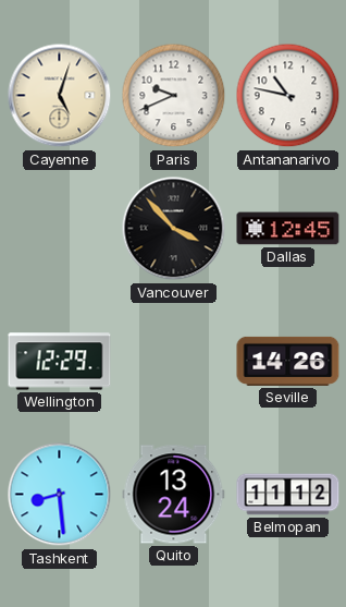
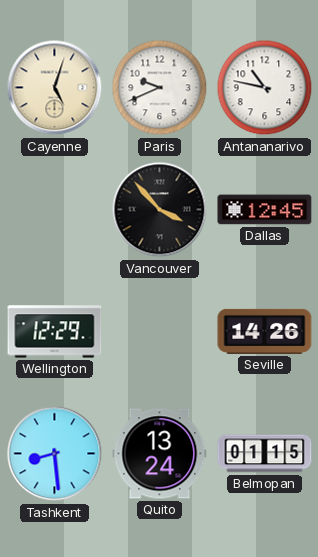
Belmopan: 11:12 -> 01:15 (265, 454)
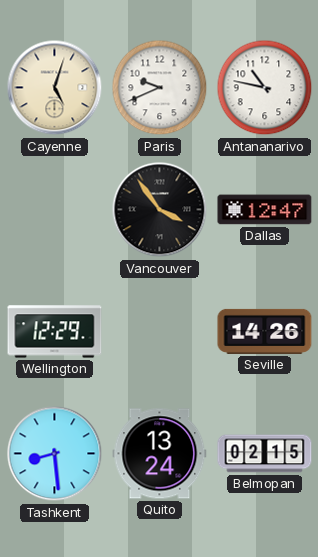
Vancouver: 3:53 -> 3:54 (160, 210)
Dallas: 12:45 -> 12:47 (265, 210)
Belmopan: 01:15 -> 02:15 (265, 454)
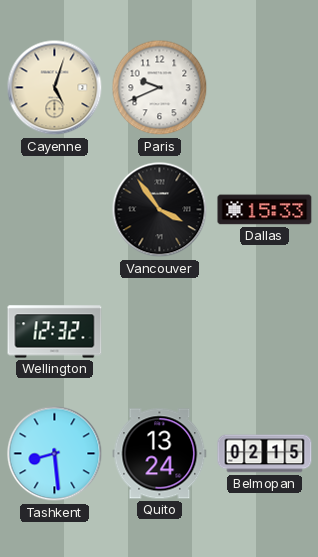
Antananarivo: 10:47 -> none (265, 88)
Dallas: 12:47 -> 15:33 (265, 210)
Wellington: 12:29 -> 12:32 (55, 332)
Seville: 14:26 -> none (265, 331)
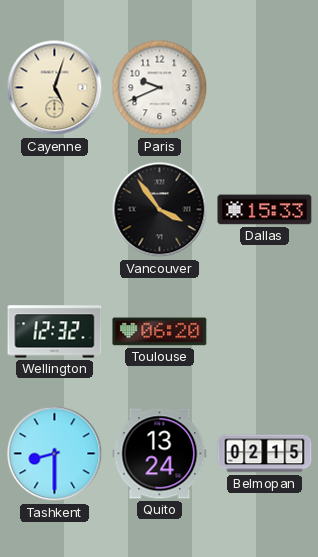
Toulouse: none -> 06:20 (160, 332)
Tashkent: 8:29 -> 8:30 (55, 454)
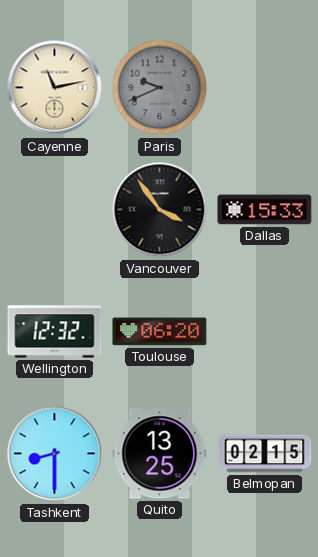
Cayenne: 5:03 -> 11:13 (55, 88)
Paris dial: white -> grey (160, 88)
Quito: 13:24 -> 13:25 (160, 454)
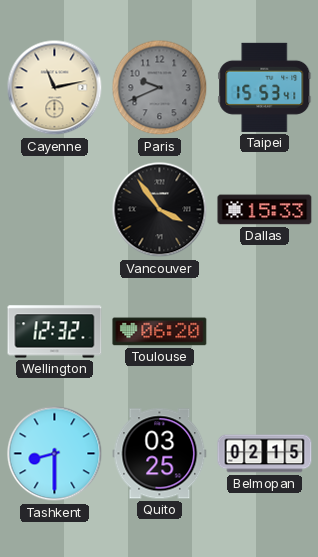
Taipei: none -> 15:53 (265, 87)
Quito: 13:25 -> 03:25 (160, 454)
